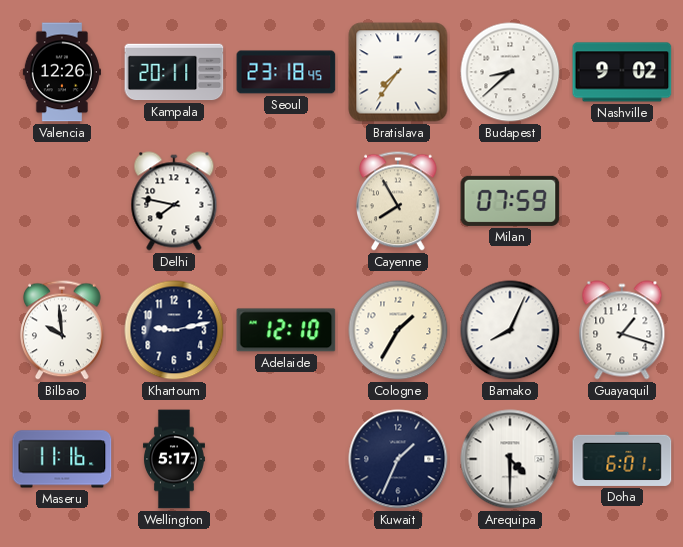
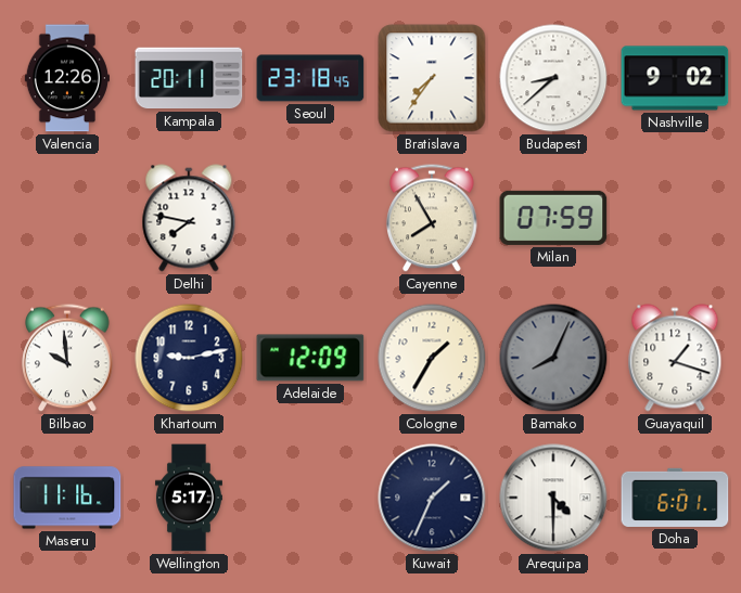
Adelaide: 12:10 -> 12:09 (310, 358)
Bamako dial: white -> grey (553, 358)
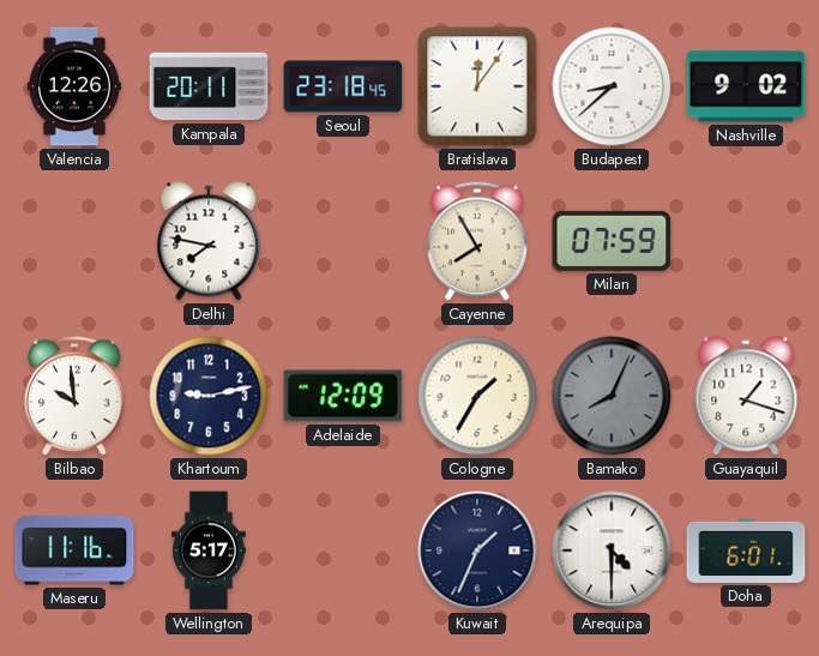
Bratislava: 7:36 -> 12:06 (477, 86)
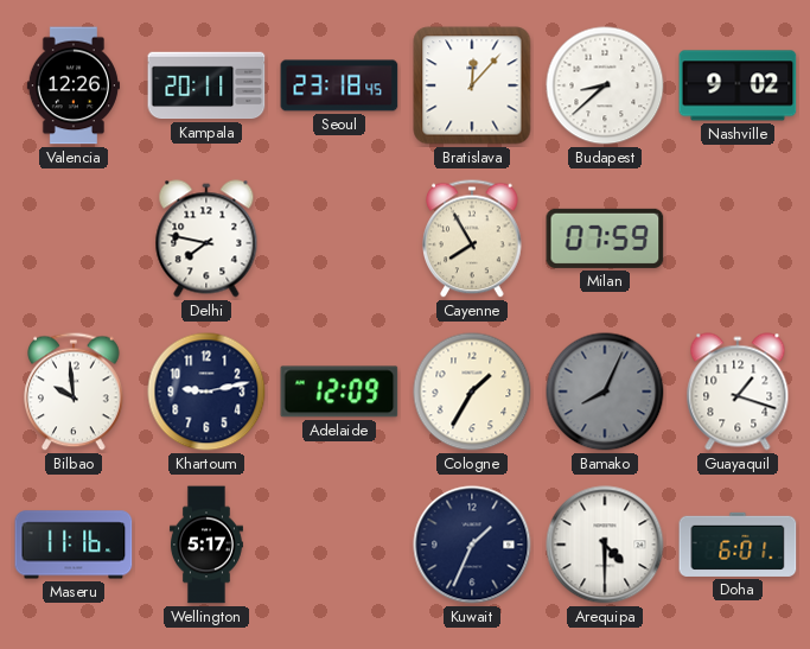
Bratislava: 12:06 -> 12:07 (472, 85)
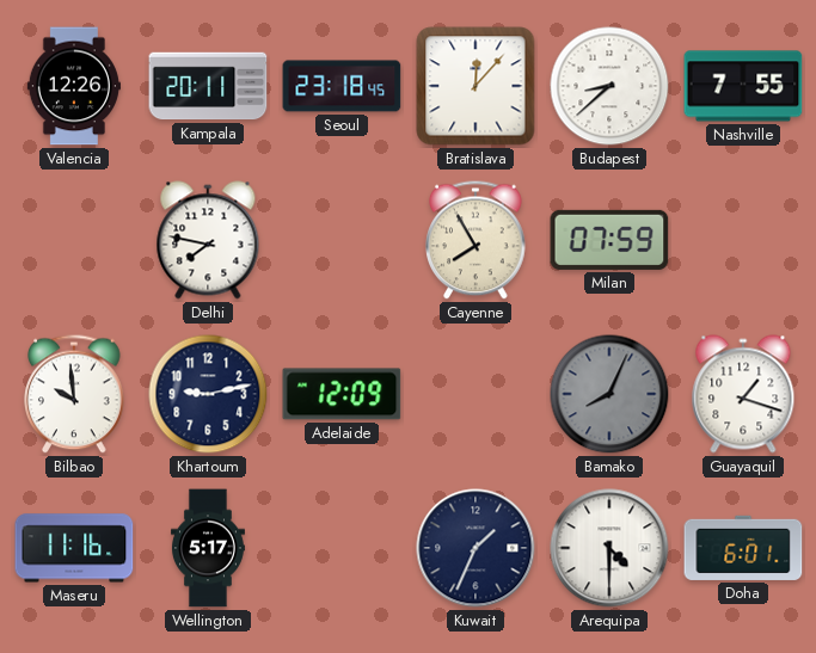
Nashville: 9:02 -> 7:55 (743, 86)
Cologne: 1:35 -> none (472, 392)
